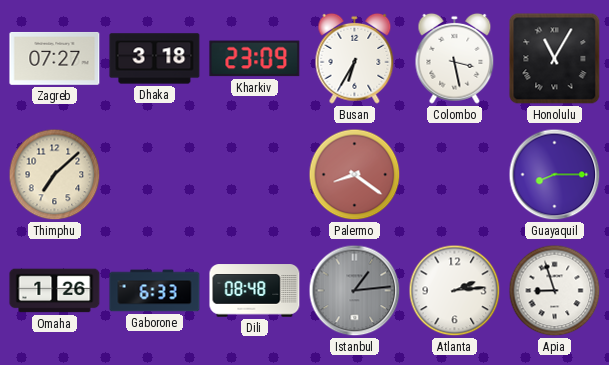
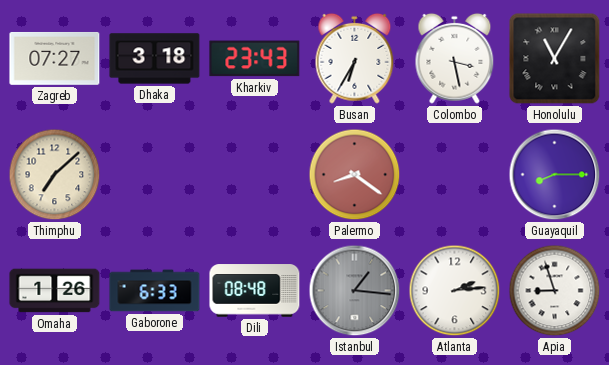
Kharkiv: 23:09 -> 23:43 (255, 59)
Istanbul: 1:14 -> 1:16 (355, 291)
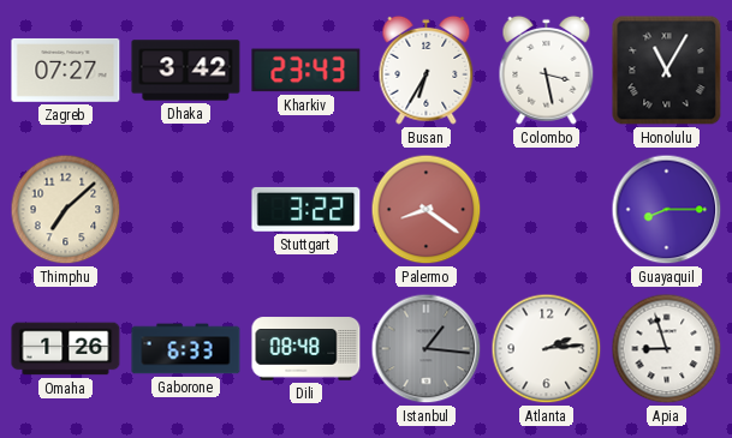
Dhaka: 3:18 -> 3:42 (186, 71)
Stuttgart: none -> 3:22 (307, 209)
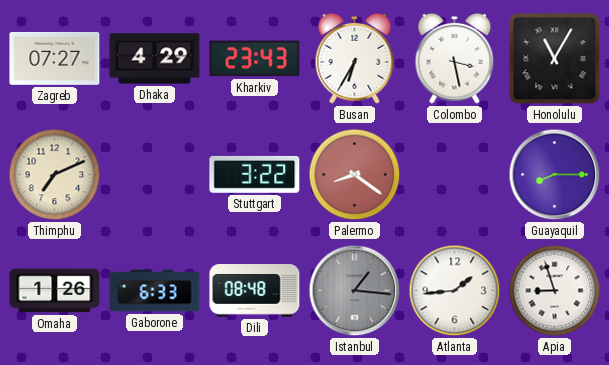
Dhaka: 3:42 -> 4:29 (155, 59)
Thimphu: 7:08 -> 7:11 (55, 175)
Atlanta: 2:14 -> 1:44 (455, 291)
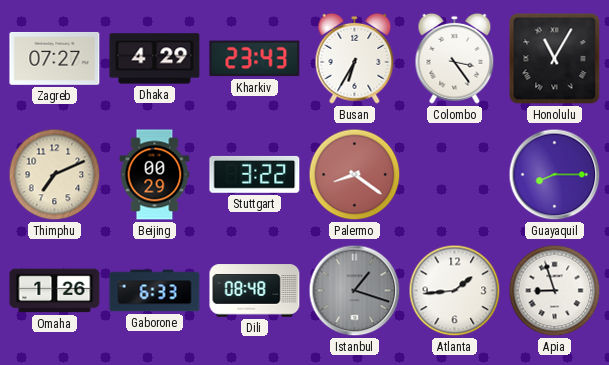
Colombo: 3:28 -> 3:24 (455, 58)
Beijing: none -> 00:29 (155, 175)
Istanbul: 1:16 -> 1:18 (355, 291)
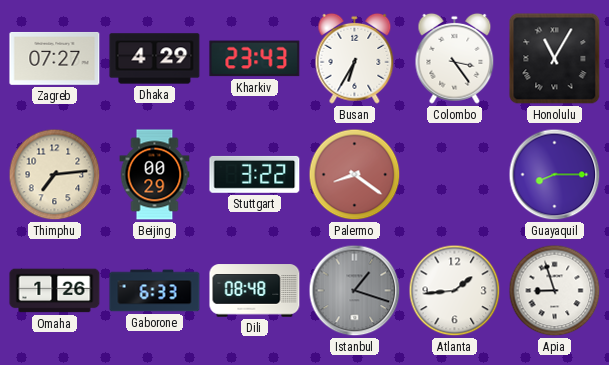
Thimphu: 7:11 -> 7:14 (55, 175)
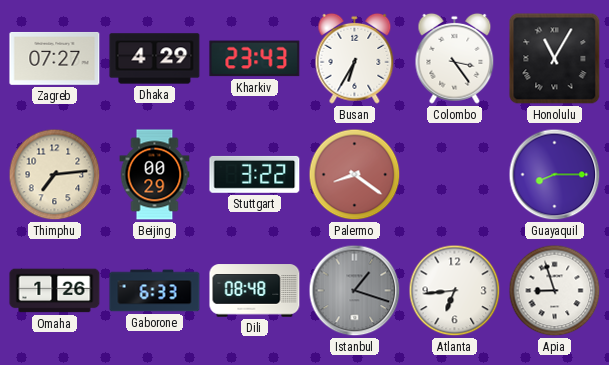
Atlanta: 1:44 -> 6:44 (455, 291)
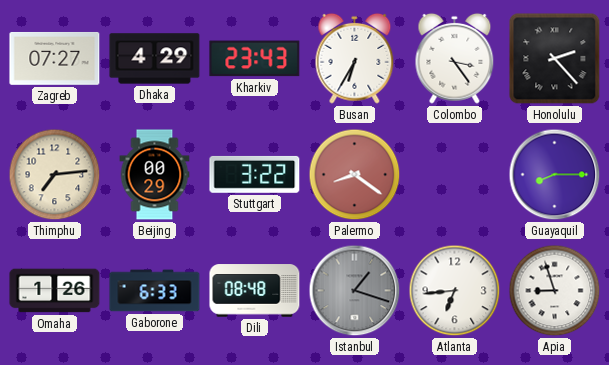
Honolulu: 11:05 -> 2:23 (555, 59)
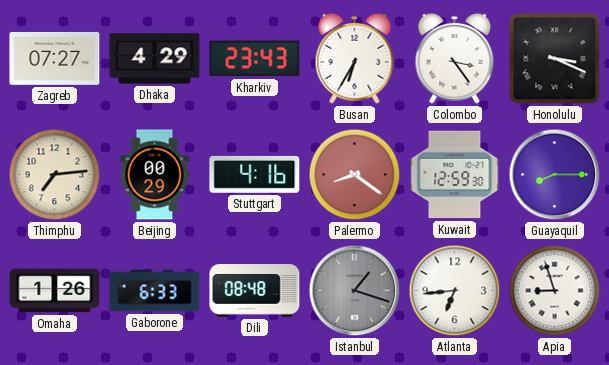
Honolulu: 2:23 -> 3:19 (555, 59)
Stuttgart: 3:22 -> 4:16 (255, 174)
Kuwait: none -> 12:59 (455, 175)
